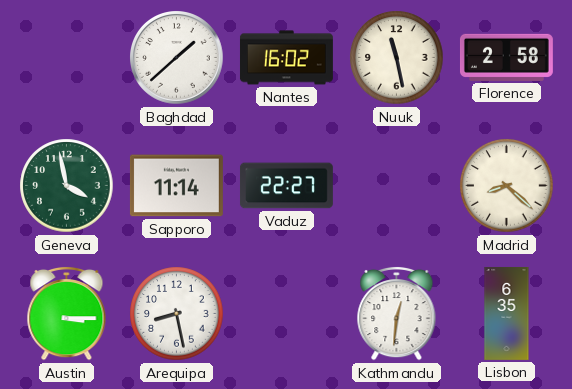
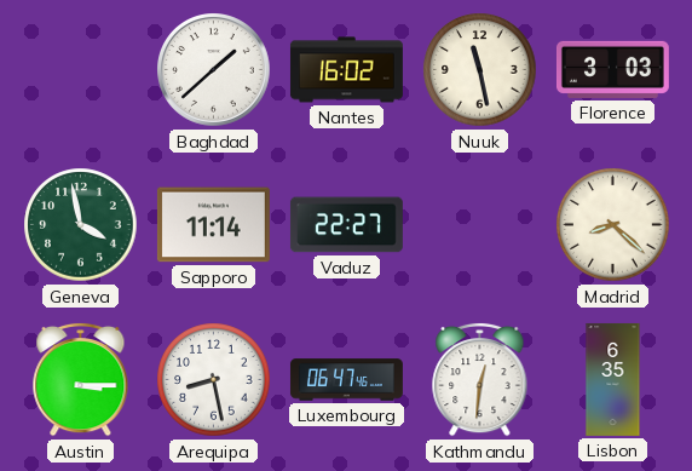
Florence: 2:58 -> 3:03 (612, 69)
Luxembourg: none -> 06:47 (346, 380)
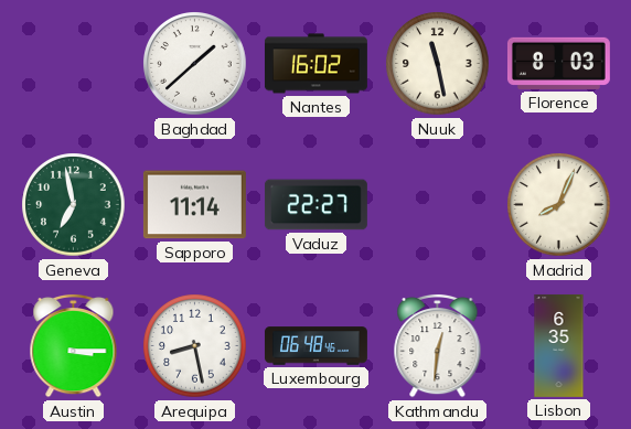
Florence: 3:03 -> 8:03 (558, 63)
Geneva: 3:58 -> 6:58 (74, 205)
Madrid: 8:22 -> 8:04 (559, 205)
Luxembourg: 06:47 -> 06:48 (315, 346)
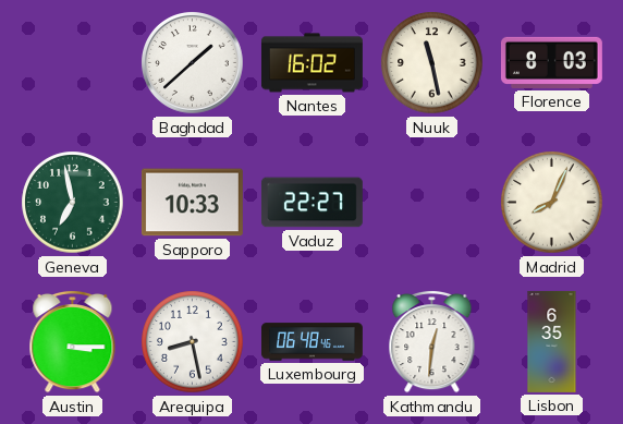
Sapporo: 11:14 -> 10:33 (192, 203)
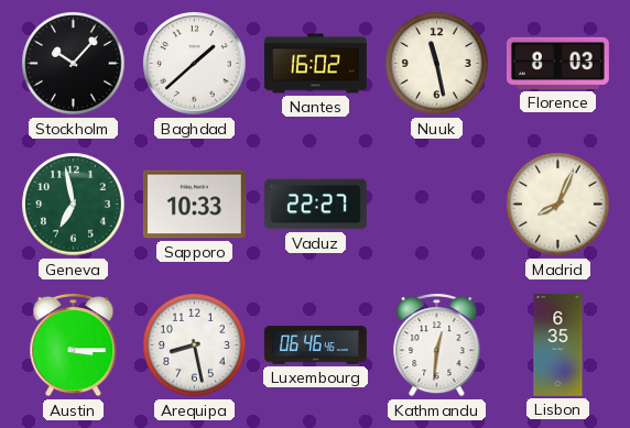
Stockholm: none -> 10:07 (74, 64)
Luxembourg: 06:48 -> 06:46 (315, 345)
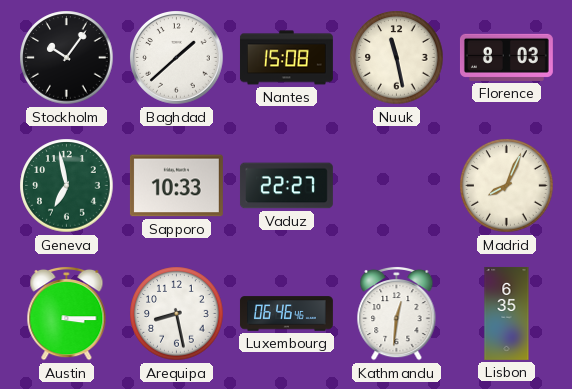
Stockholm: 10:07 -> 10:06 (67, 58)
Nantes: 16:02 -> 15:08 (286, 58)
